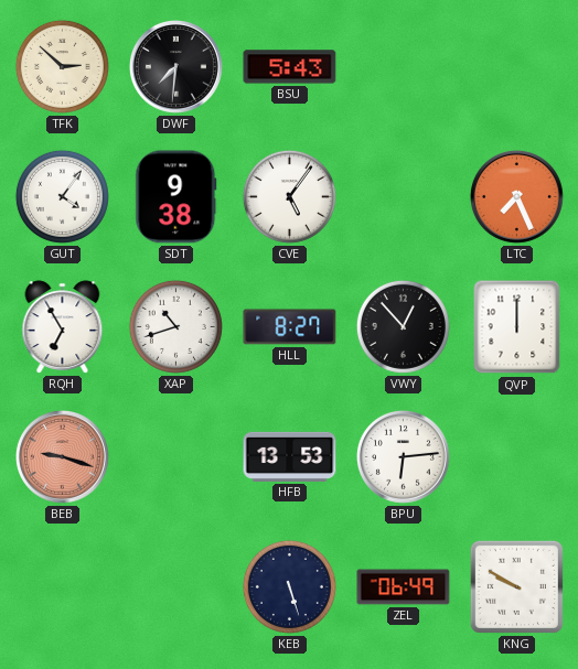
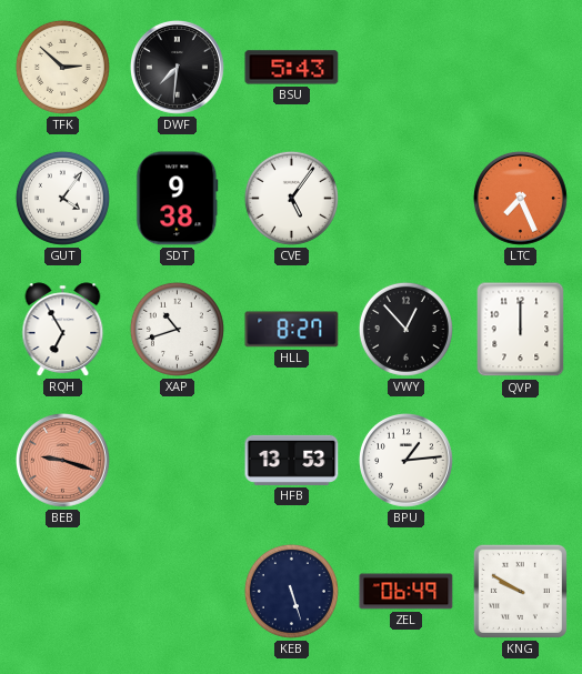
BPU: 6:14 -> 1:14 (405, 460)
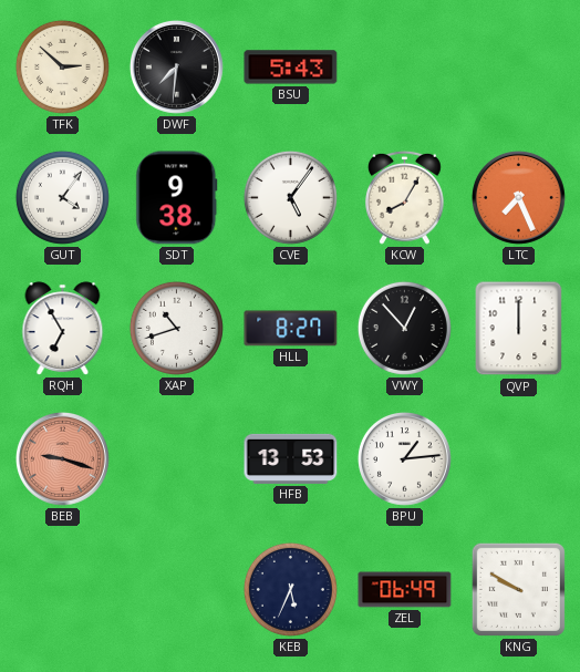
KCW: none -> 8:05 (405, 197)
KEB: 5:27 -> 5:34 (290, 589)
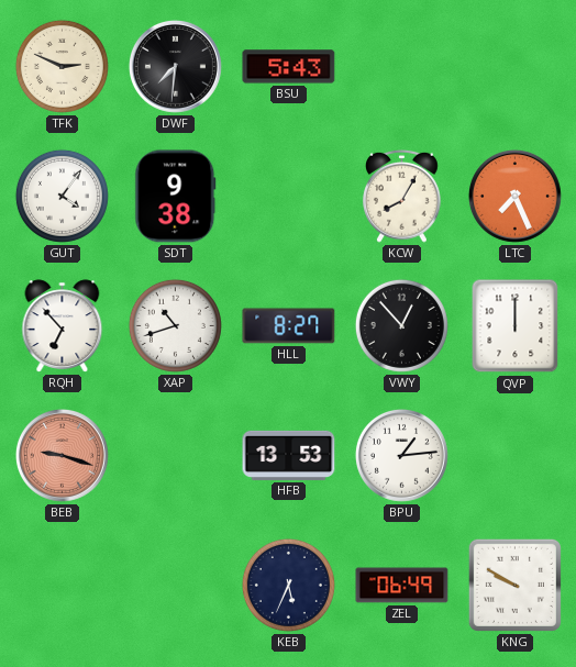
TFK: 2:52 -> 2:49 (62, 66)
CVE: 5:06 -> none (290, 197)
RQH: 6:55 -> 6:53 (63, 326)
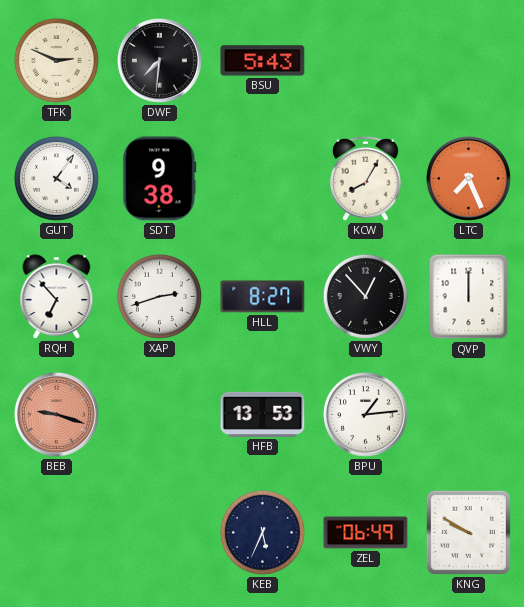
XAP: 10:42 -> 2:42 (159, 296)
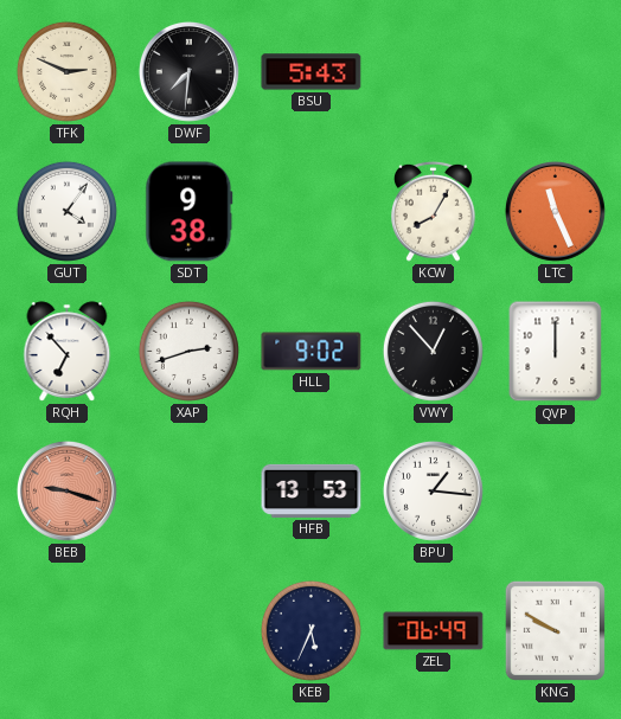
LTC: 7:26 -> 11:26 (555, 211)
HLL: 8:27 -> 9:02 (312, 352)
BPU: 1:14 -> 1:16 (433, 490)
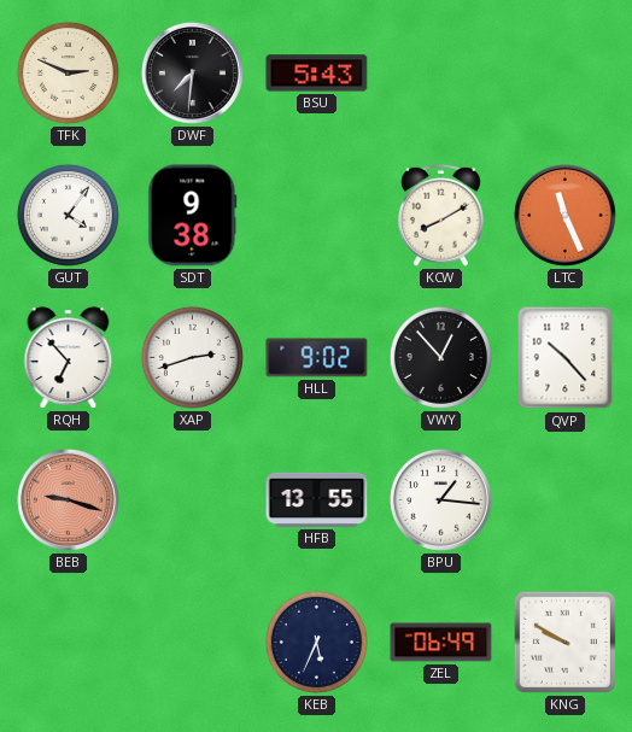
KCW: 8:05 -> 8:10 (441, 215)
QVP: 12:00 -> 10:23 (566, 358)
HFB: 13:53 -> 13:55 (317, 499)
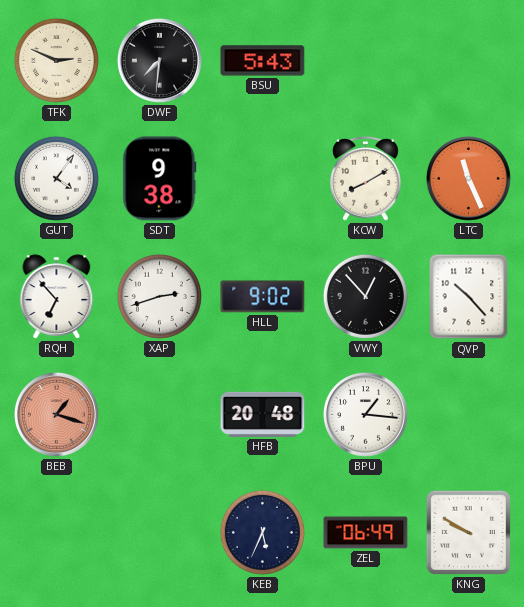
BEB: 9:18 -> 1:18 (56, 414)
HFB: 13:55 -> 20:48 (263, 414)
